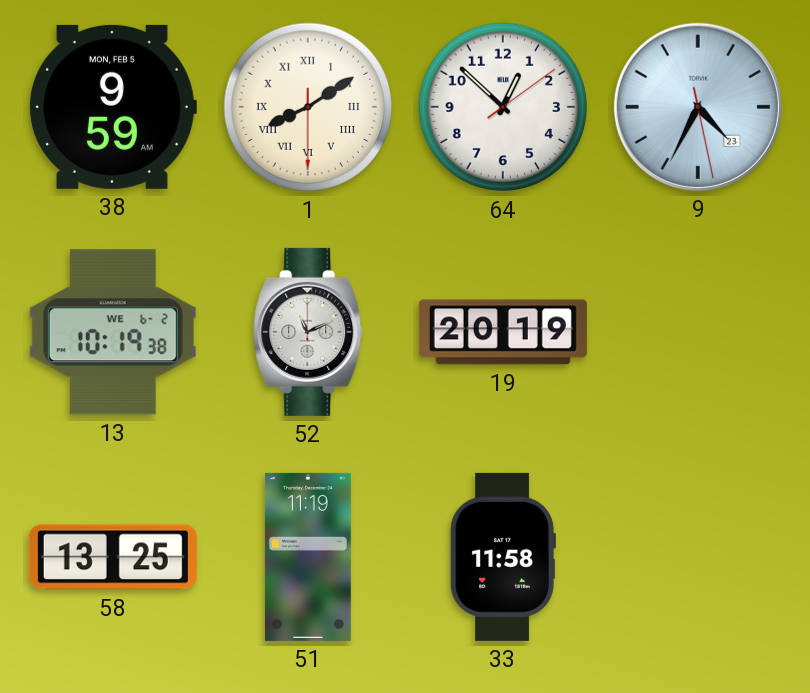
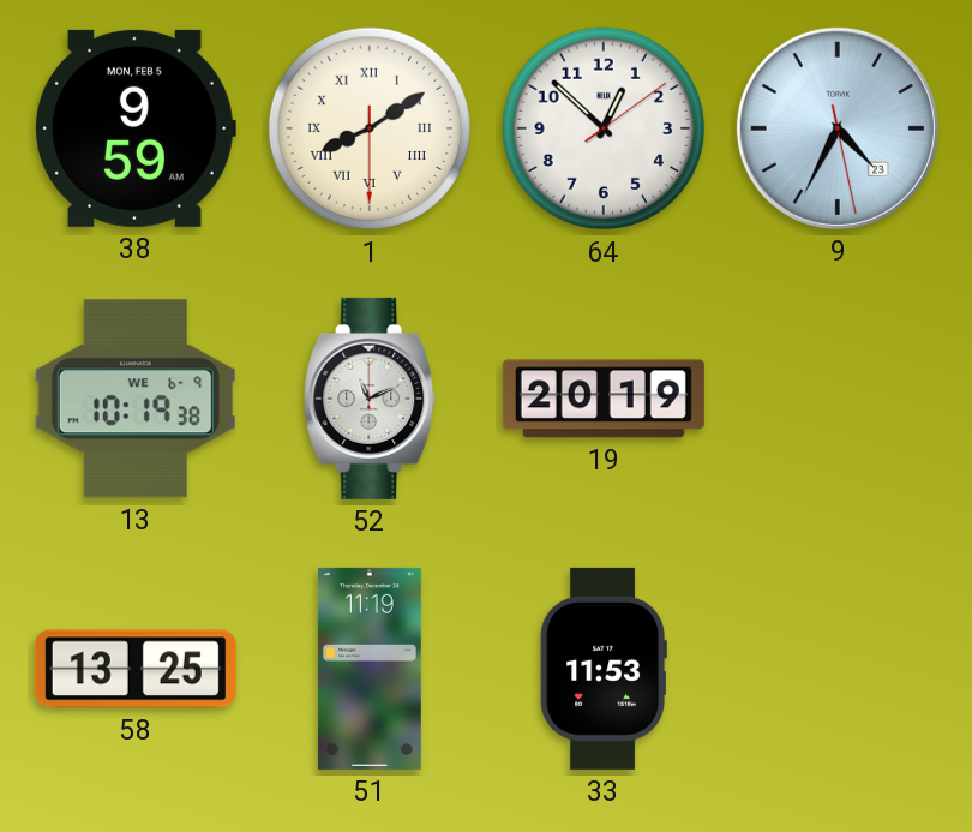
13 date: WE 6-2 -> WE 6-9 (136, 399)
33: 11:58 -> 11:53 (604, 669)
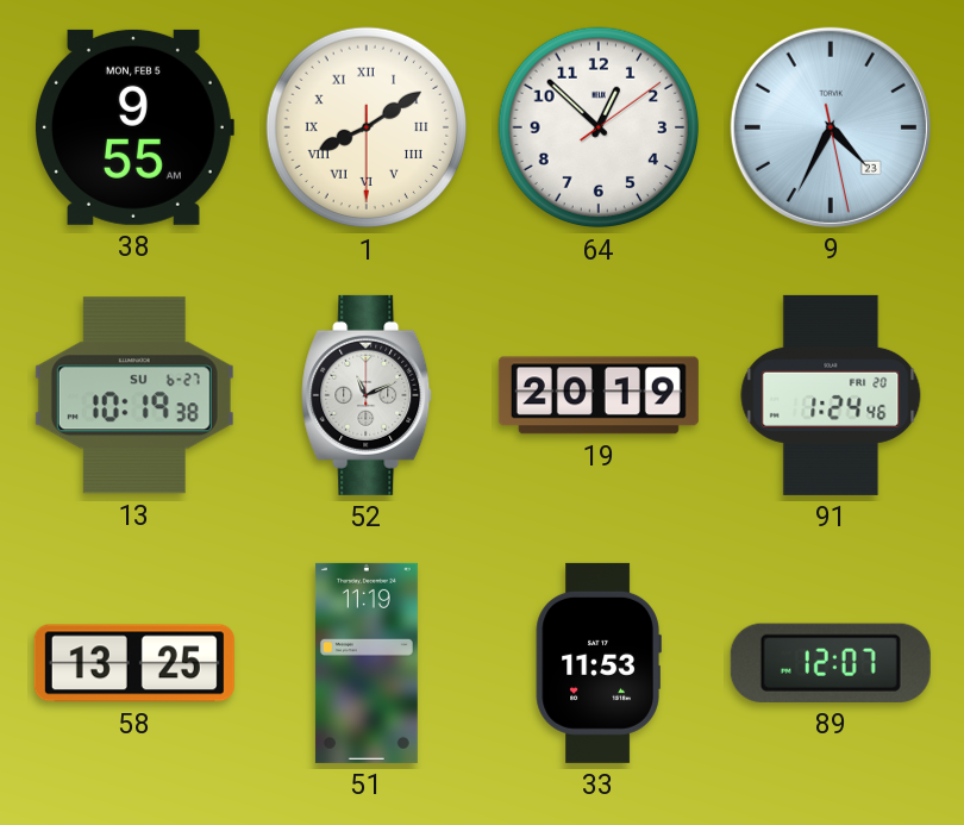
38: 9:59 -> 9:55 (134, 127)
13 date: WE 6-9 -> SU 6-27 (134, 395)
91: none -> 1:24 (831, 395)
89: none -> 12:07 (831, 663)
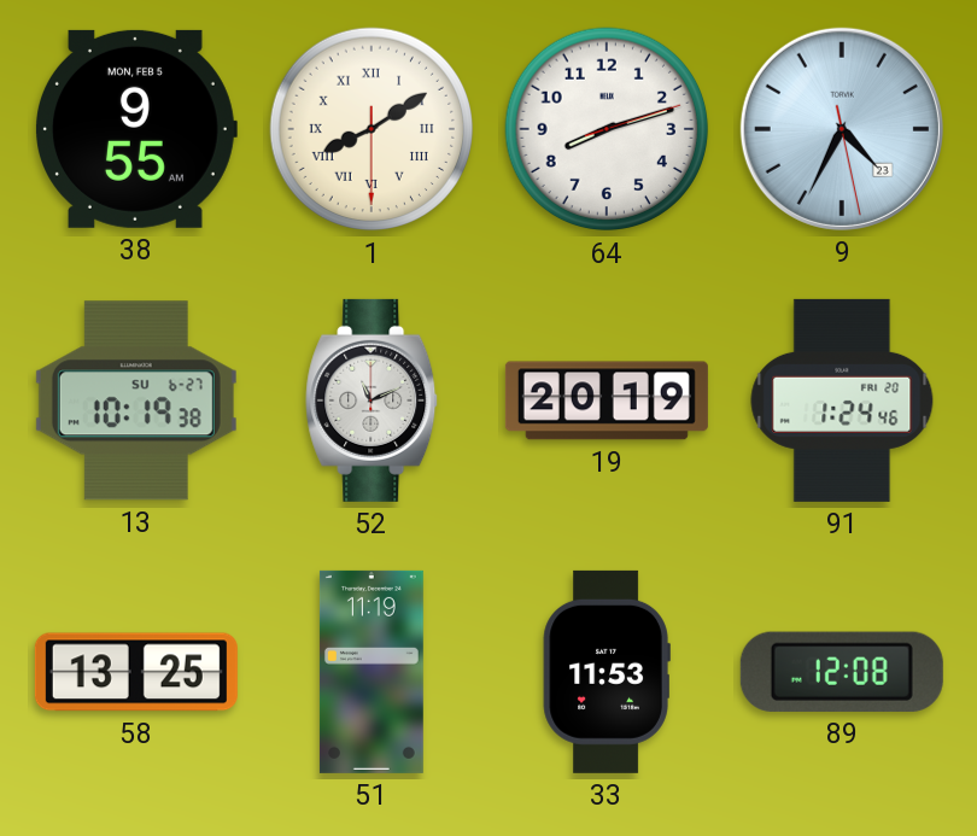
64: 12:52 -> 8:12 (607, 129)
89: 12:07 -> 12:08 (842, 672)
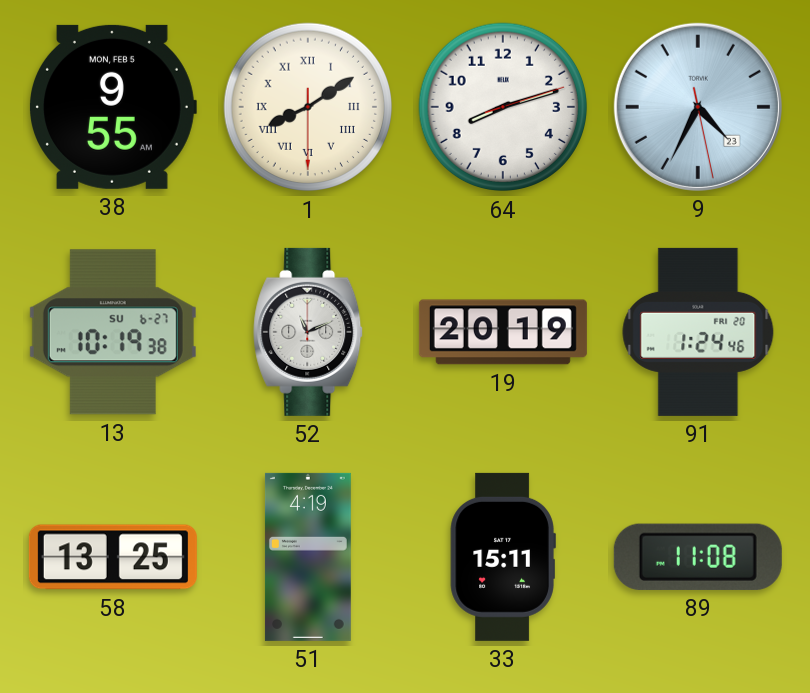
51: 11:19 -> 4:19 (308, 557)
33: 11:53 -> 15:11 (503, 557)
89: 12:08 -> 11:08 (698, 557)
